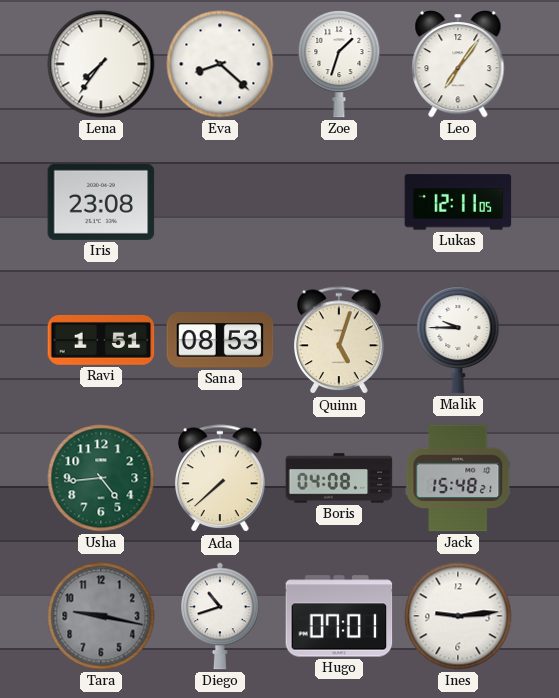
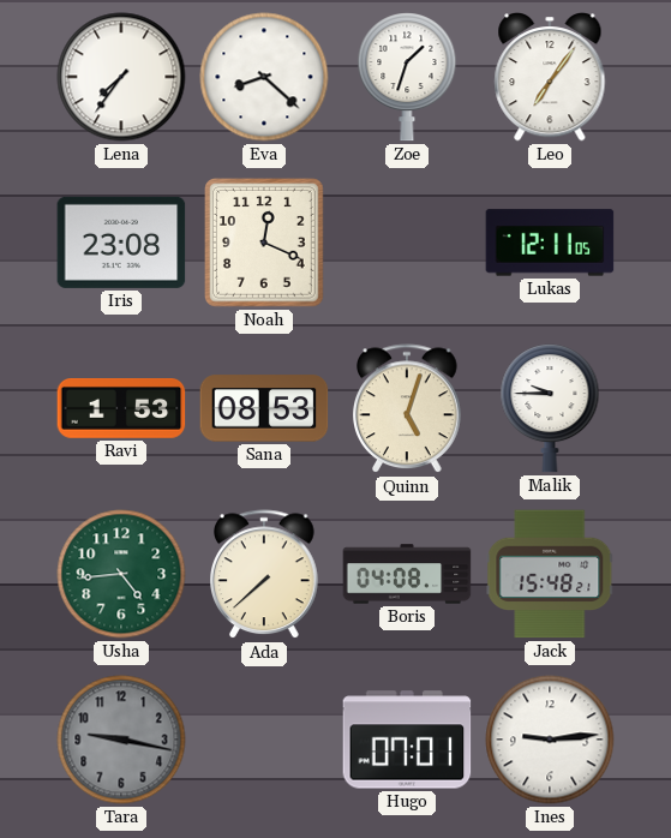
Noah: none -> 12:19 (265, 244)
Ravi: 1:51 -> 1:53 (121, 409)
Diego: 10:42 -> none (221, 616)
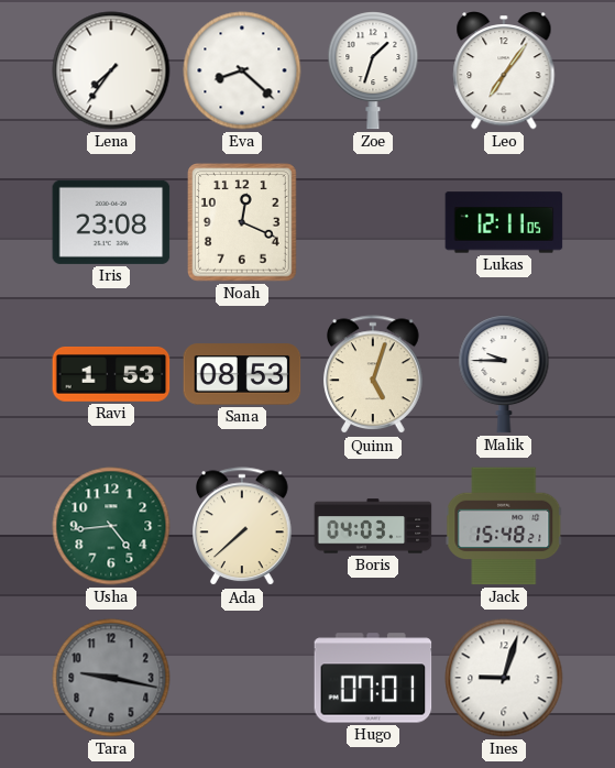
Boris: 04:08 -> 04:03 (373, 526)
Ines: 9:14 -> 9:03 (504, 678)
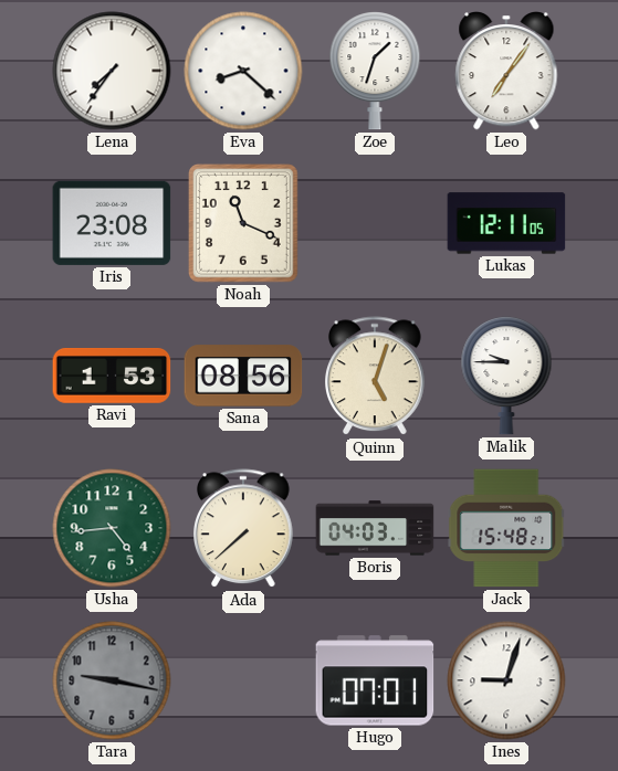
Noah: 12:19 -> 11:19 (244, 224)
Sana: 08:53 -> 08:56 (243, 376)
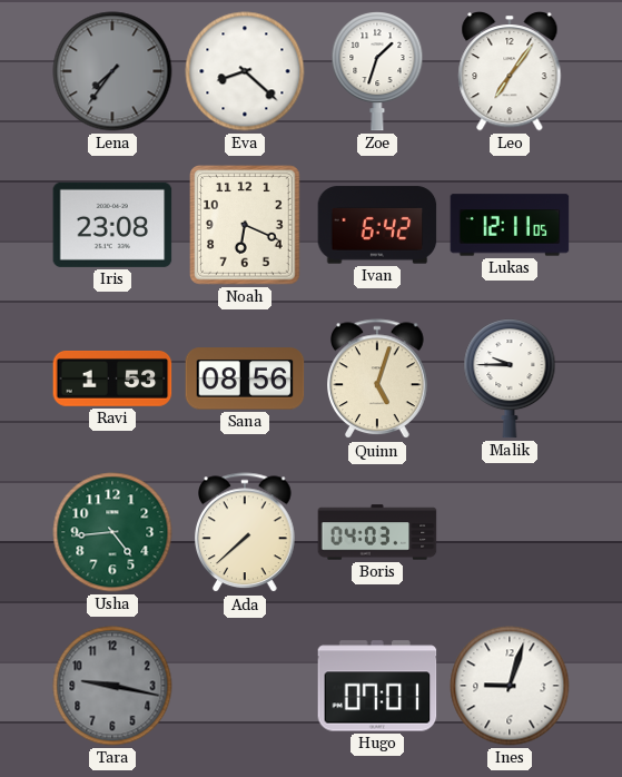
Lena dial: white -> grey (112, 71)
Noah: 11:19 -> 6:19 (246, 226)
Ivan: none -> 6:42 (377, 225)
Jack: 15:48 -> none (506, 528)
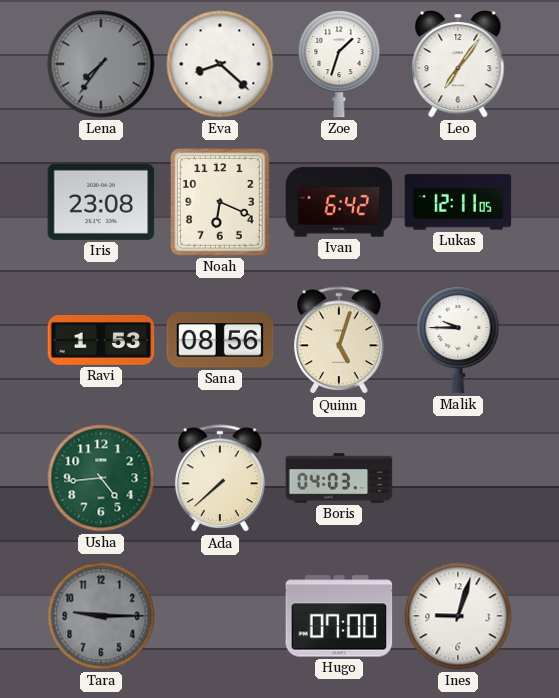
Tara: 9:17 -> 9:15 (101, 616)
Hugo: 07:01 -> 07:00 (339, 616)
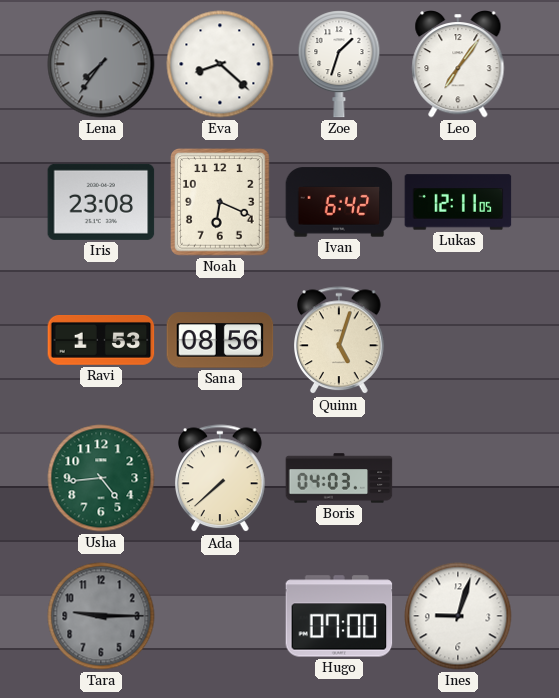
Malik: 9:45 -> none (458, 340)
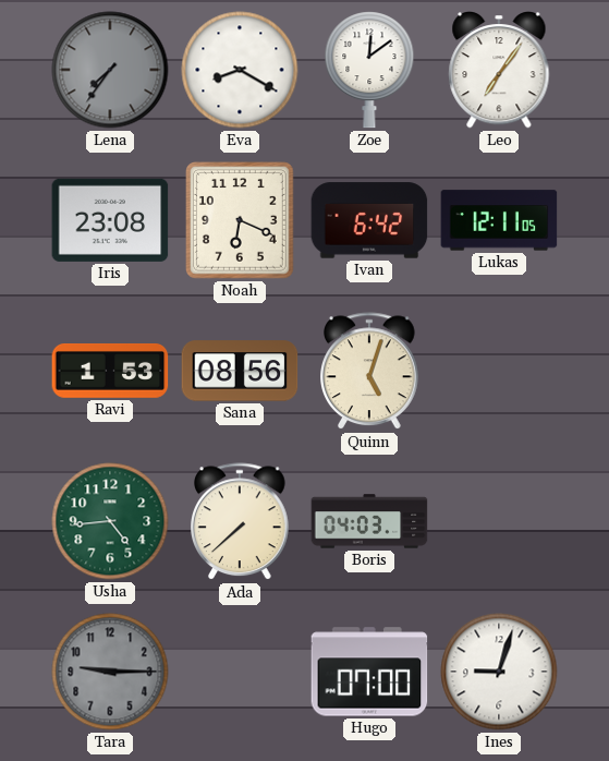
Eva: 8:22 -> 8:20 (240, 70)
Zoe: 1:33 -> 12:09 (369, 70)
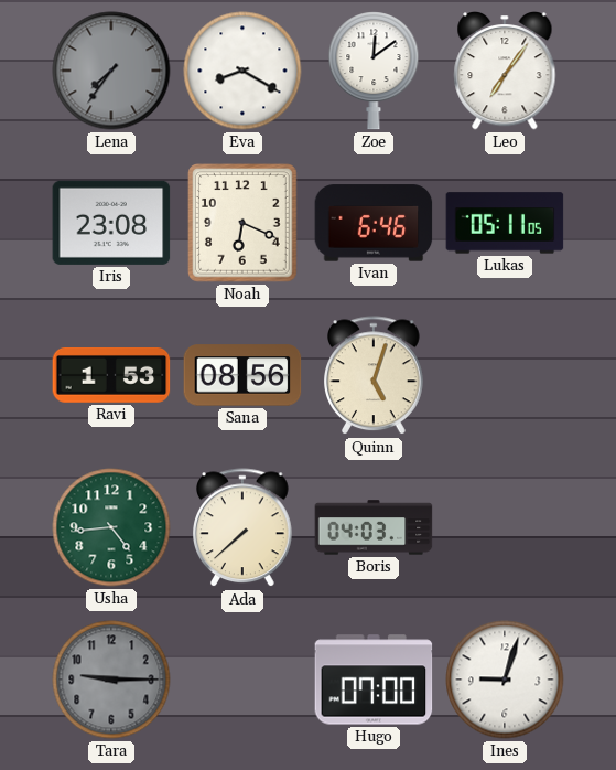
Ivan: 6:42 -> 6:46 (374, 223)
Lukas: 12:11 -> 05:11 (505, 223)
